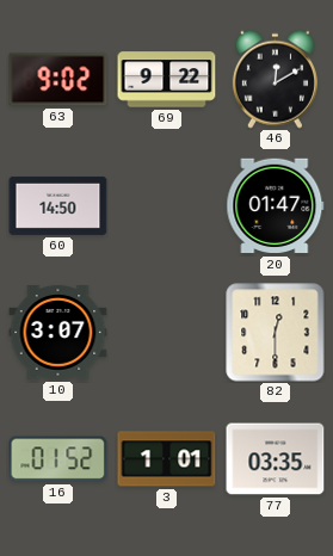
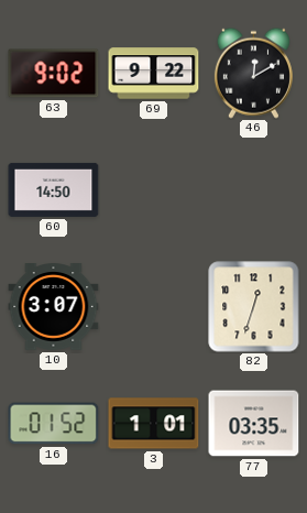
20: 01:47 -> none (276, 206)
82: 12:30 -> 12:33 (254, 307)
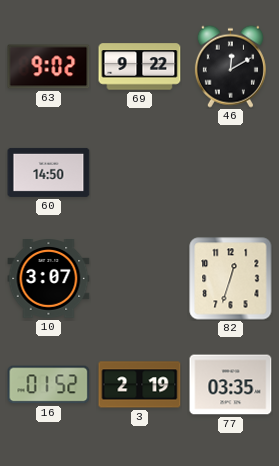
3: 1:01 -> 2:19 (140, 385)
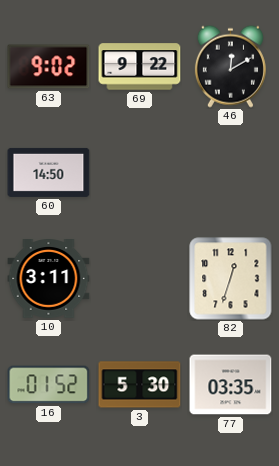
10: 3:07 -> 3:11 (49, 279)
3: 2:19 -> 5:30 (140, 385)
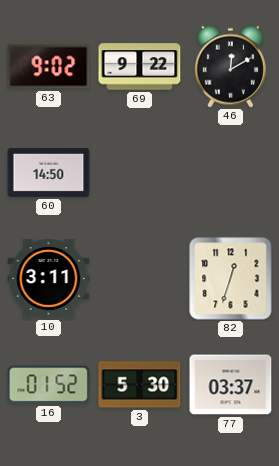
77: 03:35 -> 03:37 (231, 385)
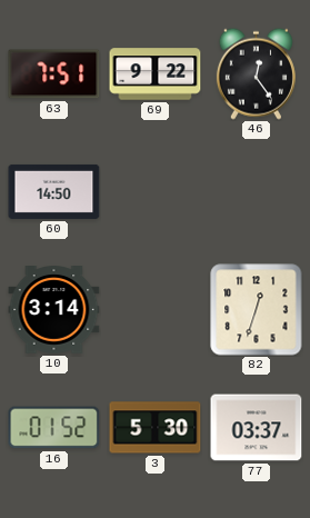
63: 9:02 -> 7:51 (54, 74)
46: 12:10 -> 12:24 (256, 73)
10: 3:11 -> 3:14 (54, 310)
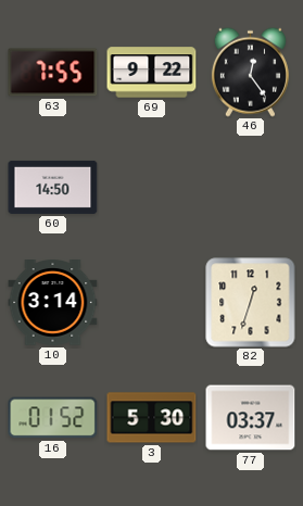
63: 7:51 -> 7:55 (53, 73)
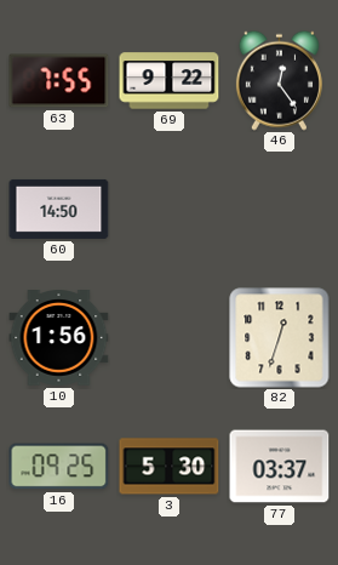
10: 3:14 -> 1:56 (59, 338)
16: 01:52 -> 09:25 (59, 467)
